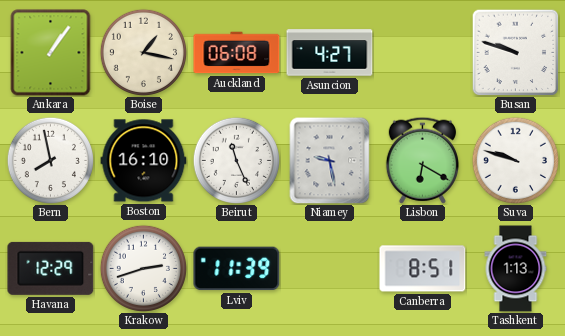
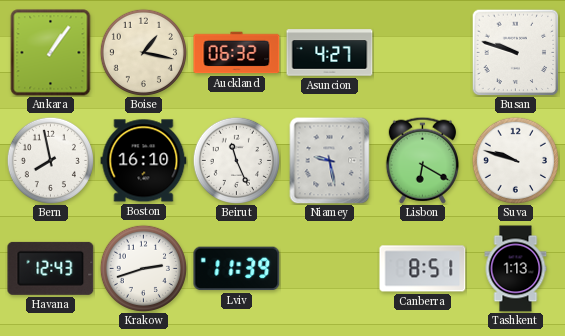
Auckland: 06:08 -> 06:32 (237, 53)
Havana: 12:29 -> 12:43 (51, 268)
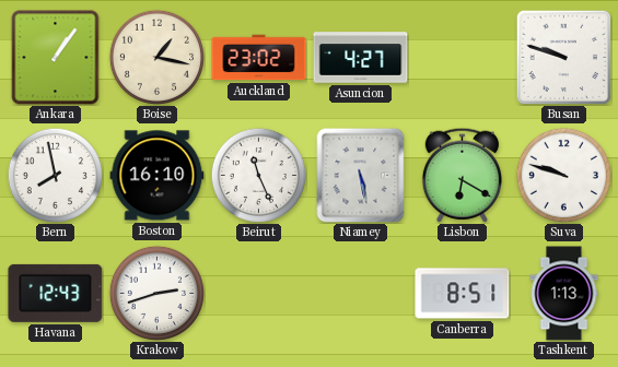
Auckland: 06:32 -> 23:02 (259, 58)
Niamey: 9:28 -> 5:28 (361, 175)
Lviv: 11:39 -> none (237, 269)
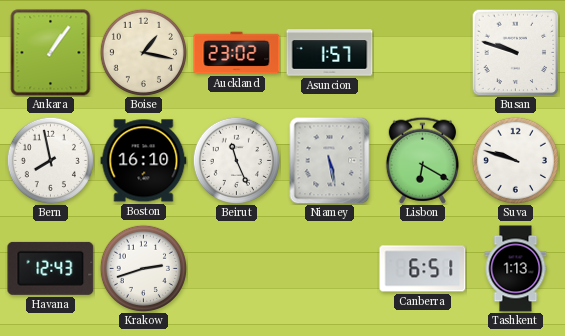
Asuncion: 4:27 -> 1:57 (330, 53)
Canberra: 8:51 -> 6:51 (423, 269)
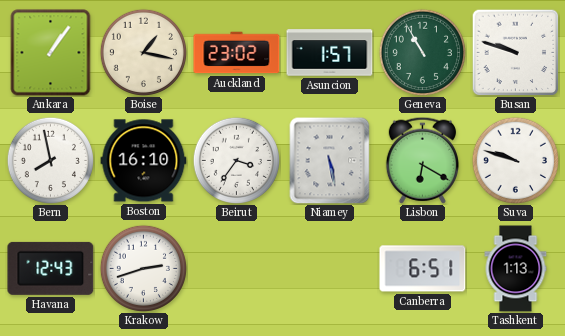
Geneva: none -> 10:55 (422, 52)
Beirut: 11:26 -> 3:36 (236, 160)
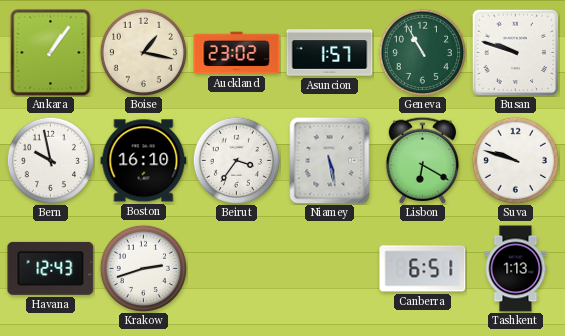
Bern: 7:58 -> 9:58 (50, 160)
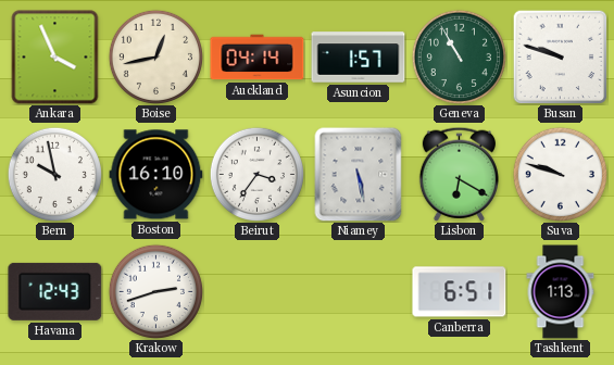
Ankara: 1:06 -> 3:56 (55, 58)
Boise: 1:17 -> 12:43 (155, 56)
Auckland: 23:02 -> 04:14 (258, 58)
